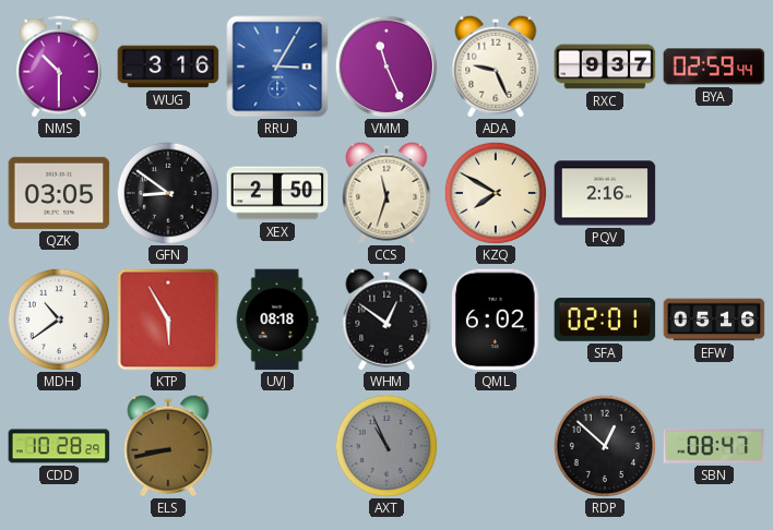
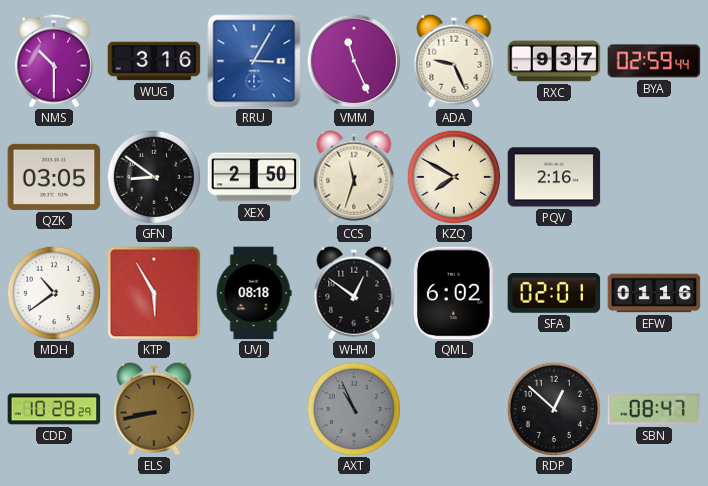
EFW: 05:16 -> 01:16 (654, 293)
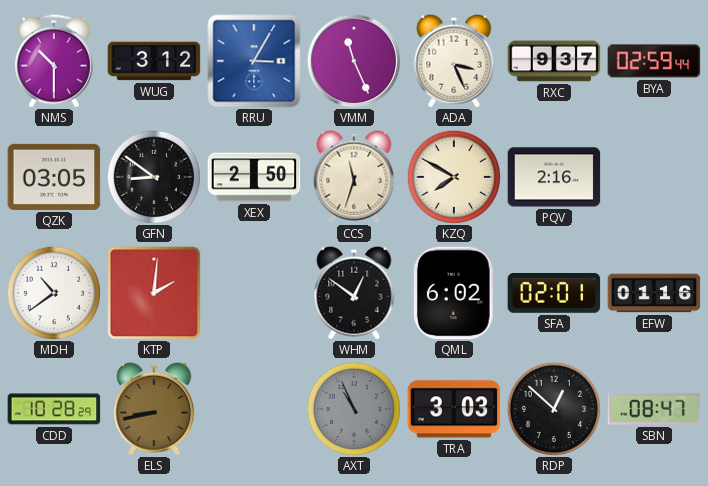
WUG: 3:16 -> 3:12 (154, 61)
ADA: 9:26 -> 3:26 (454, 61)
KTP: 5:55 -> 2:01 (154, 293)
UVJ: 08:18 -> none (254, 293)
TRA: none -> 3:03 (454, 409)
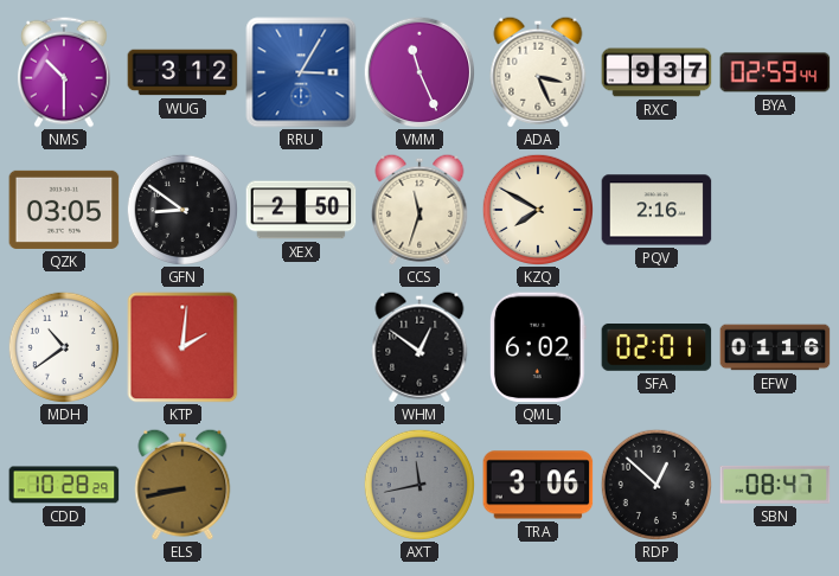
AXT: 10:56 -> 11:43 (418, 484)
TRA: 3:03 -> 3:06 (538, 485)
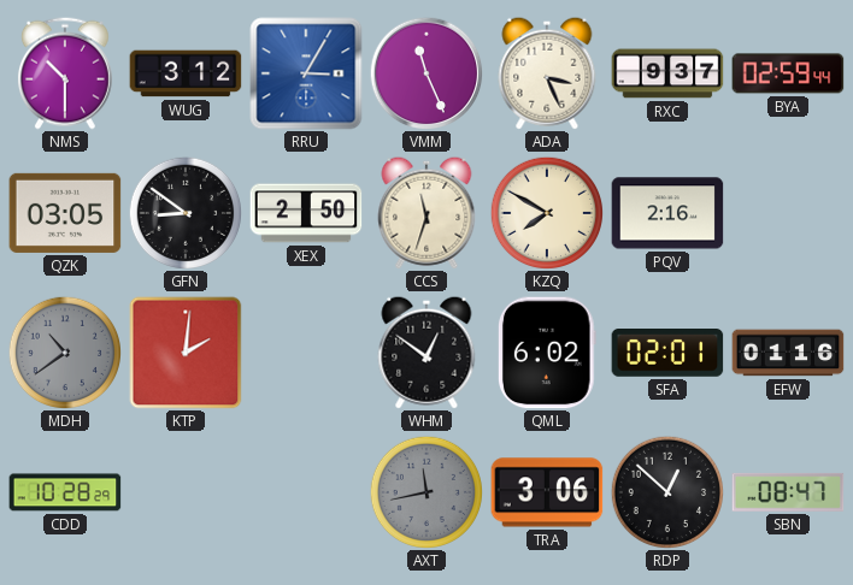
MDH dial: white -> grey (64, 351)
ELS: 8:43 -> none (182, 485)
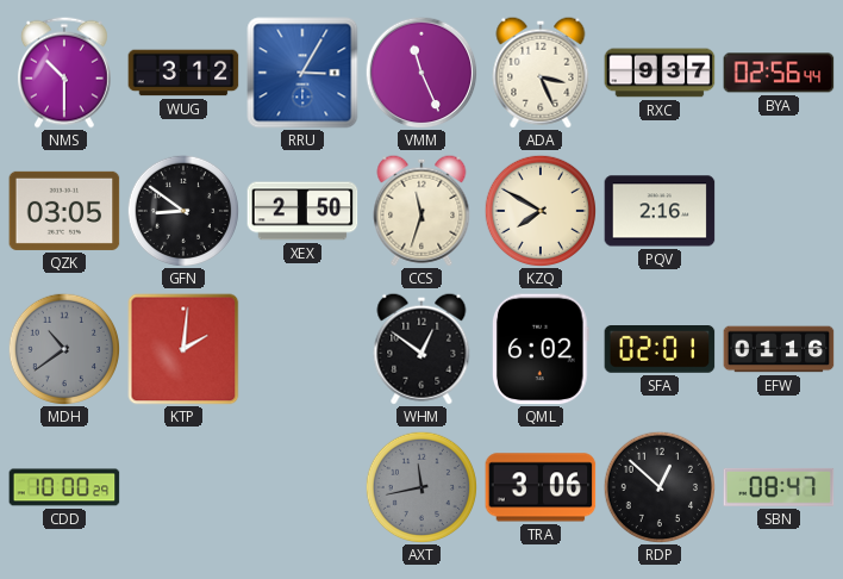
BYA: 02:59 -> 02:56 (779, 73)
CDD: 10:28 -> 10:00 (64, 487)
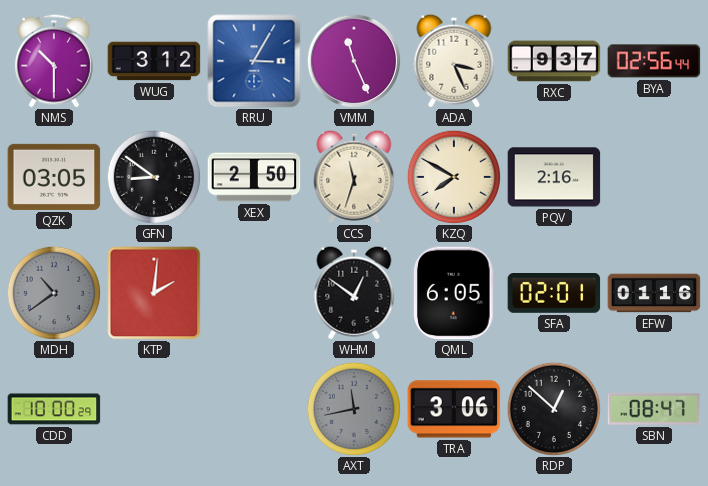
QML: 6:02 -> 6:05 (454, 293)
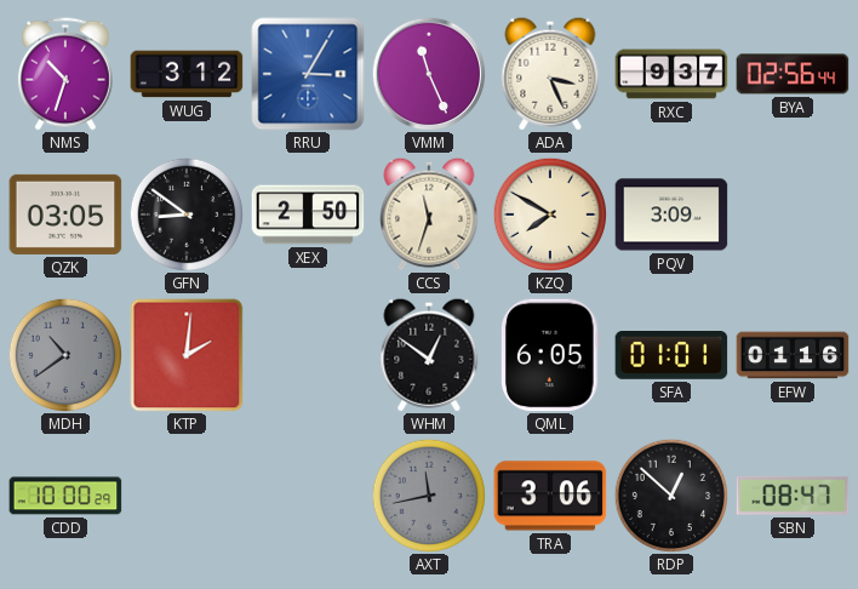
NMS: 10:30 -> 10:33 (65, 74)
PQV: 2:16 -> 3:09 (671, 215)
SFA: 02:01 -> 01:01 (671, 356)
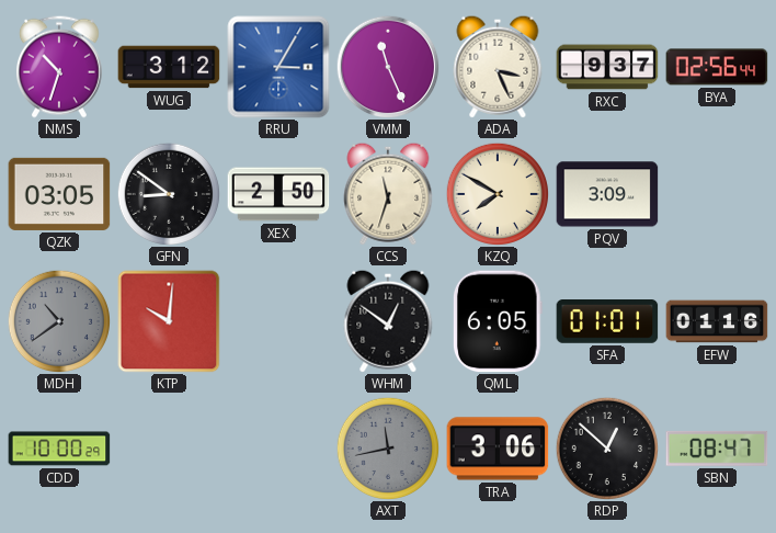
KTP: 2:01 -> 10:01 (169, 321)
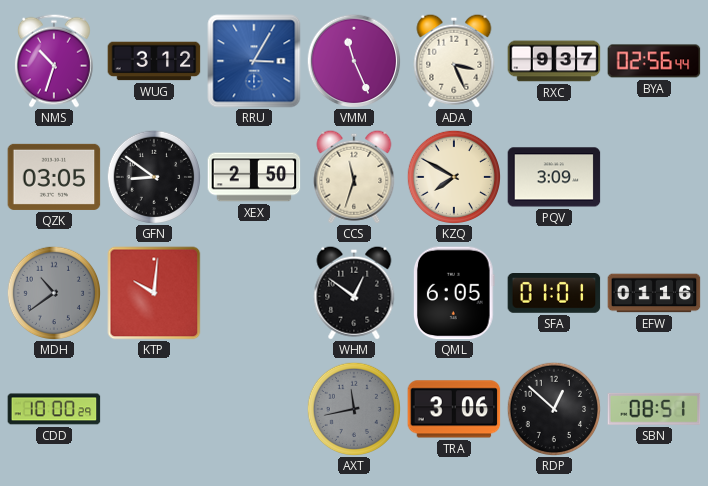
SBN: 08:47 -> 08:51 (654, 409)
